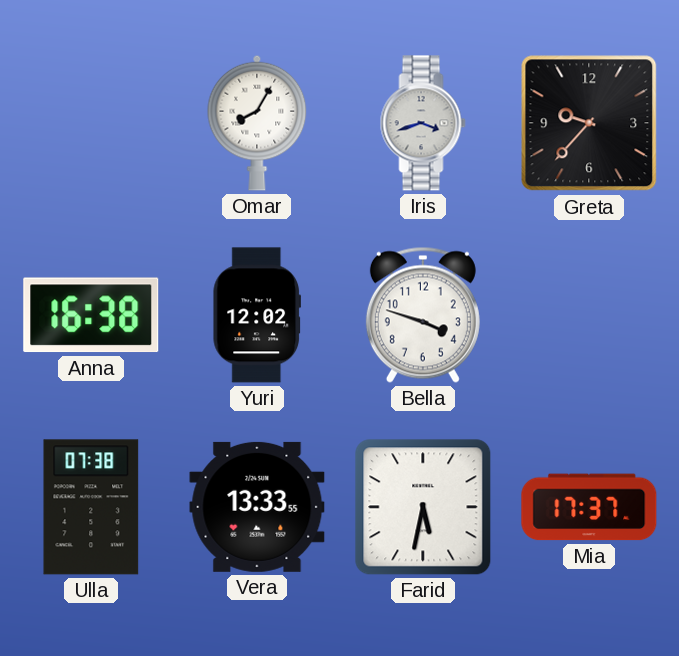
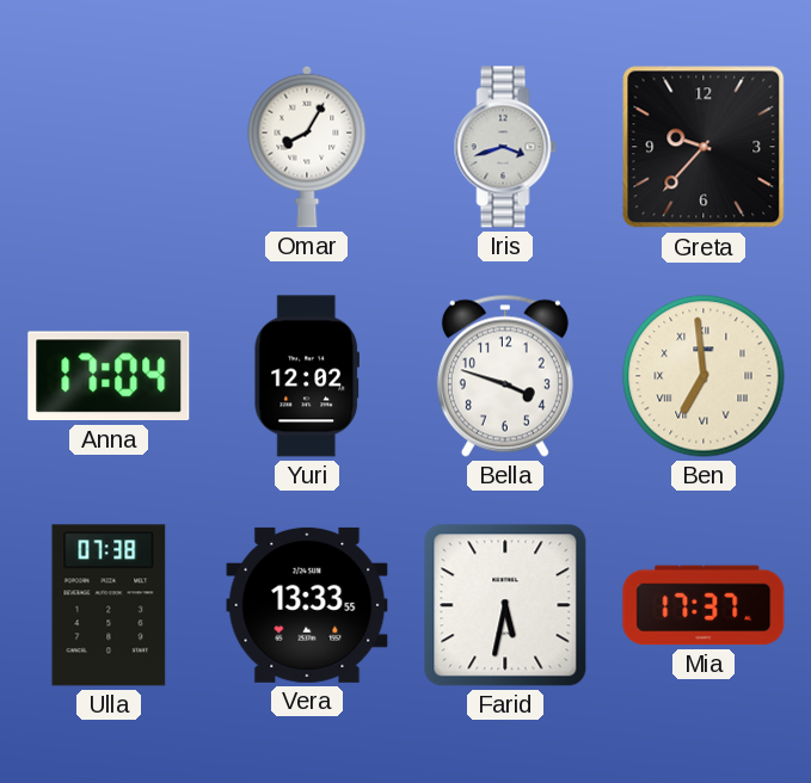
Anna: 16:38 -> 17:04 (109, 376)
Ben: none -> 6:59 (704, 376)
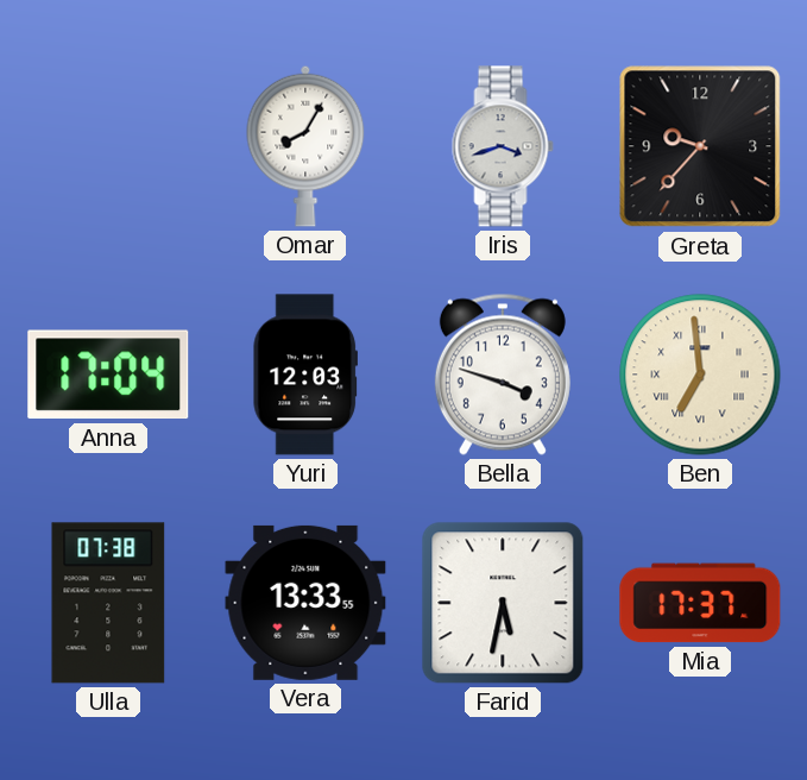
Yuri: 12:02 -> 12:03 (304, 375)
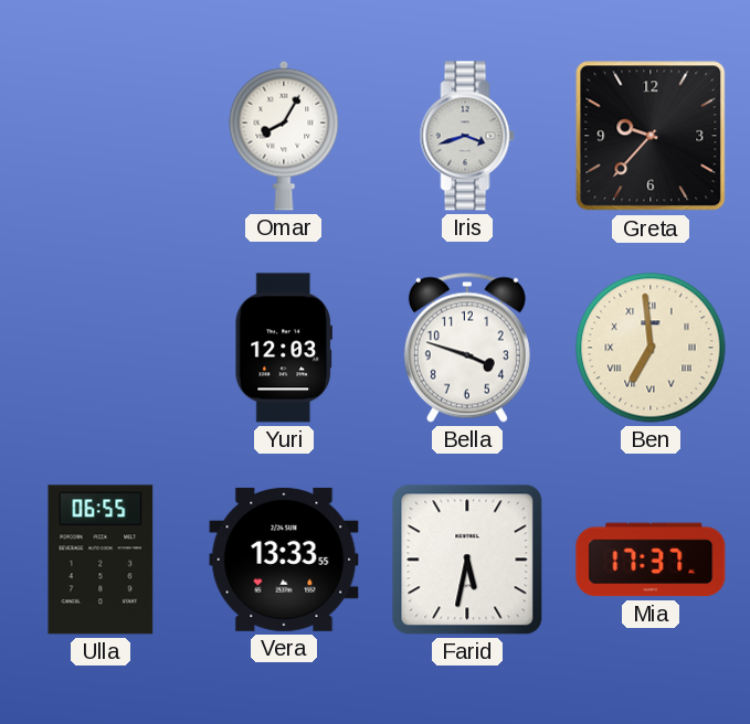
Anna: 17:04 -> none (108, 375)
Ulla: 07:38 -> 06:55 (101, 560)
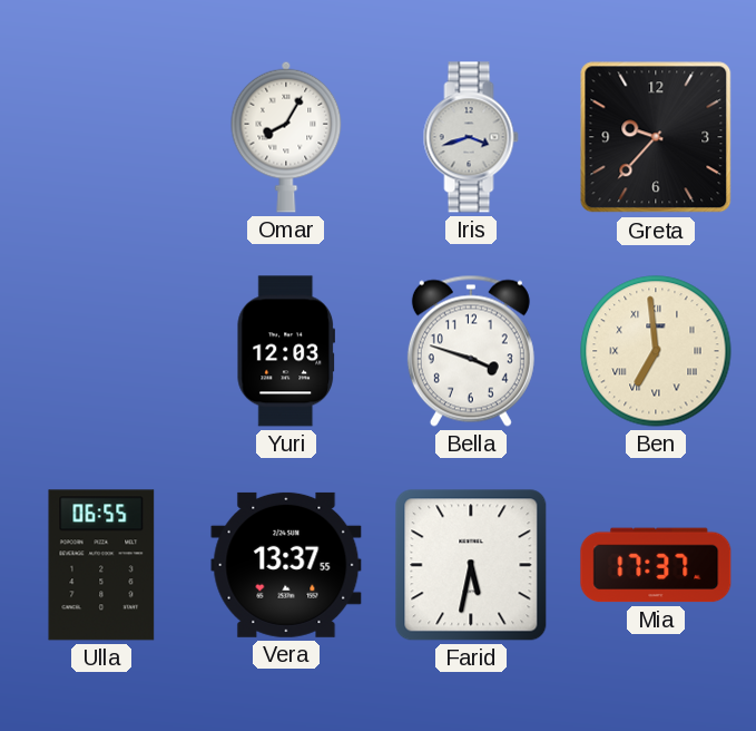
Vera: 13:33 -> 13:37 (286, 565)
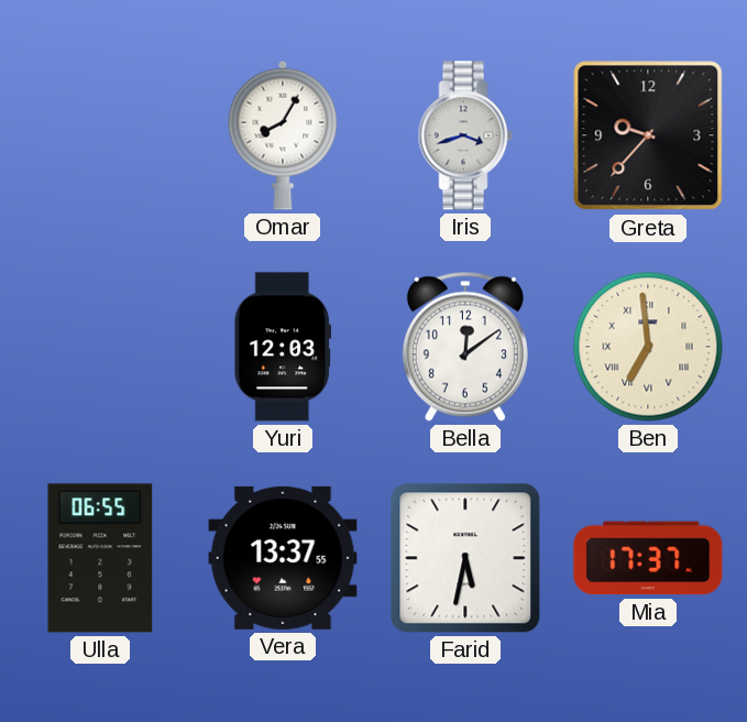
Bella: 3:48 -> 12:09 (465, 347)
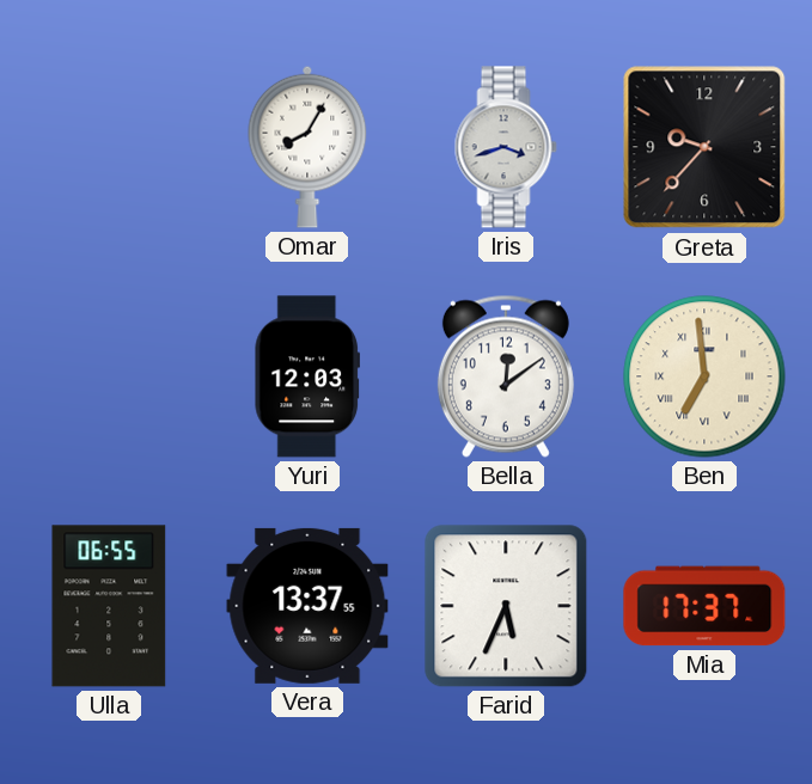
Farid: 5:32 -> 5:34 (506, 606)
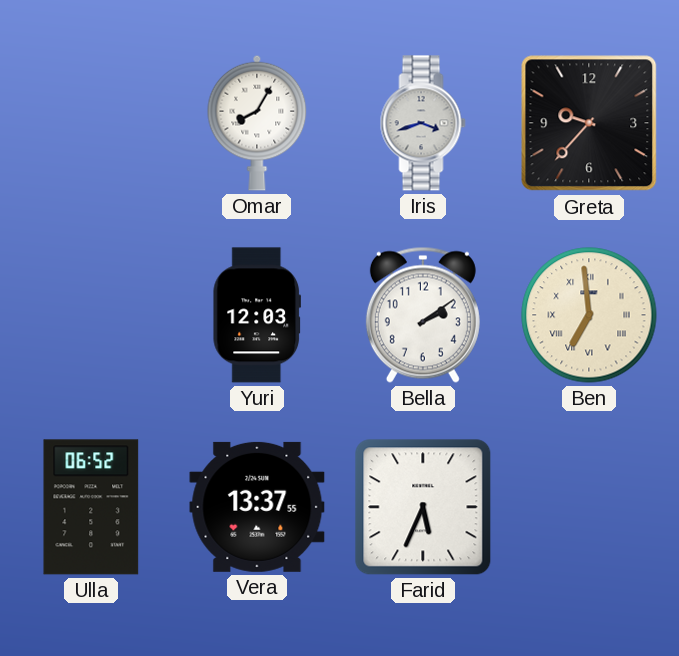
Bella: 12:09 -> 2:09 (423, 315)
Ulla: 06:55 -> 06:52 (91, 507)
Mia: 17:37 -> none (704, 606)
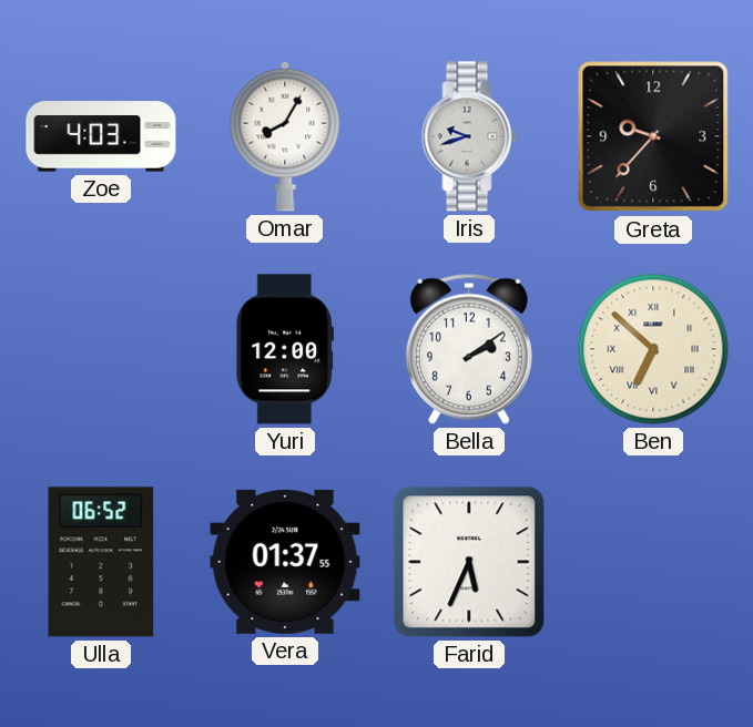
Zoe: none -> 4:03 (101, 136)
Iris: 3:42 -> 9:42 (469, 136)
Yuri: 12:03 -> 12:00 (284, 349)
Ben: 6:59 -> 6:52 (653, 349)
Vera: 13:37 -> 01:37 (285, 562)
